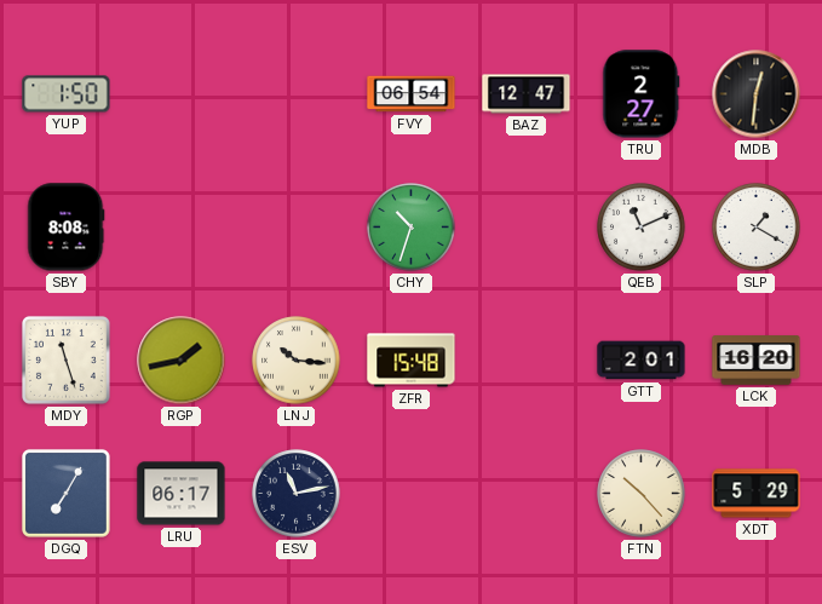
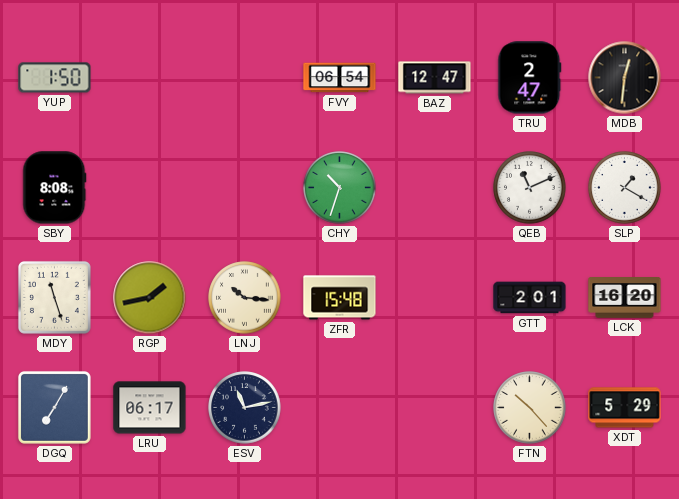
TRU: 2:27 -> 2:47 (530, 78)
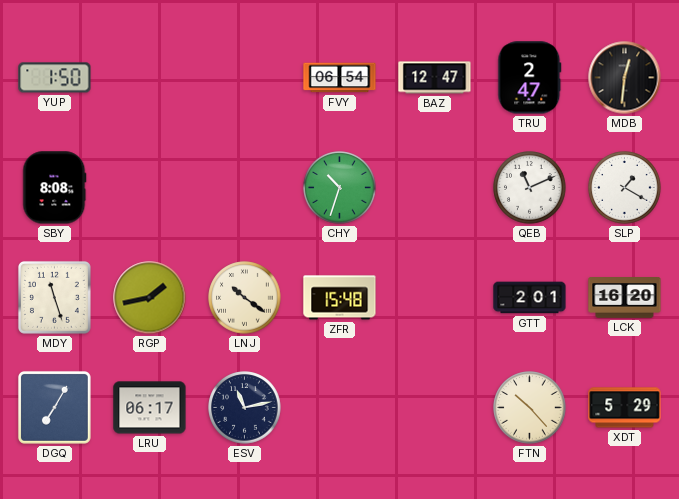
LNJ: 10:16 -> 10:21 (245, 298)
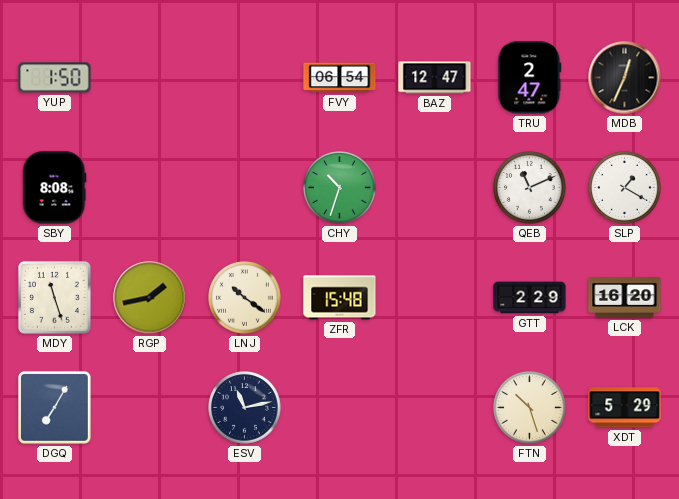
MDB: 12:31 -> 12:34 (625, 78)
GTT: 2:01 -> 2:29 (530, 298)
LRU: 06:17 -> none (150, 408)
FTN: 10:23 -> 10:27 (530, 408)
